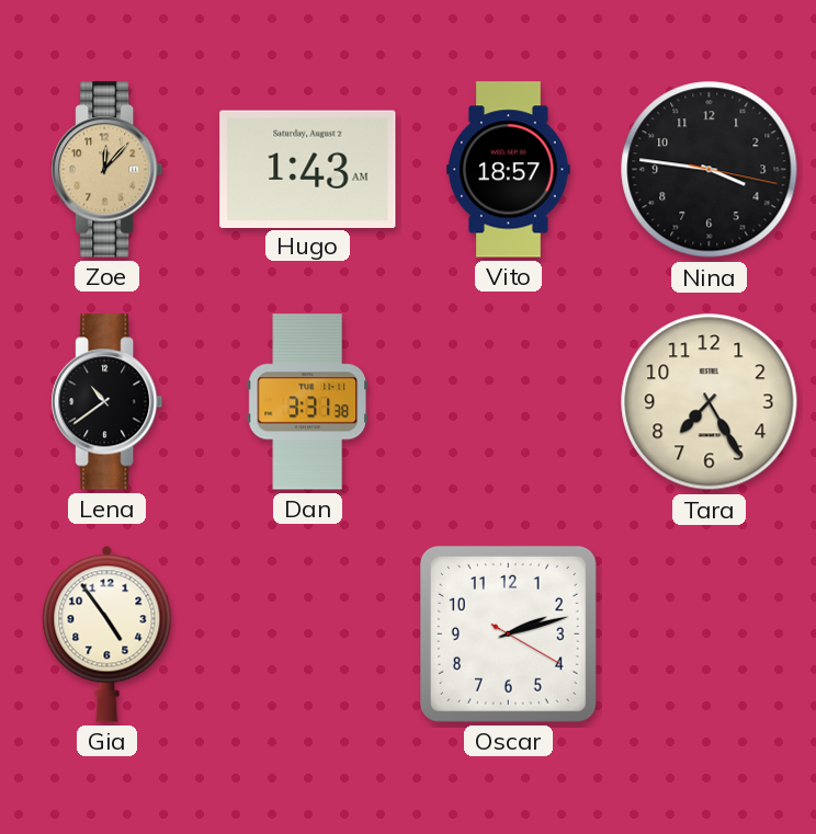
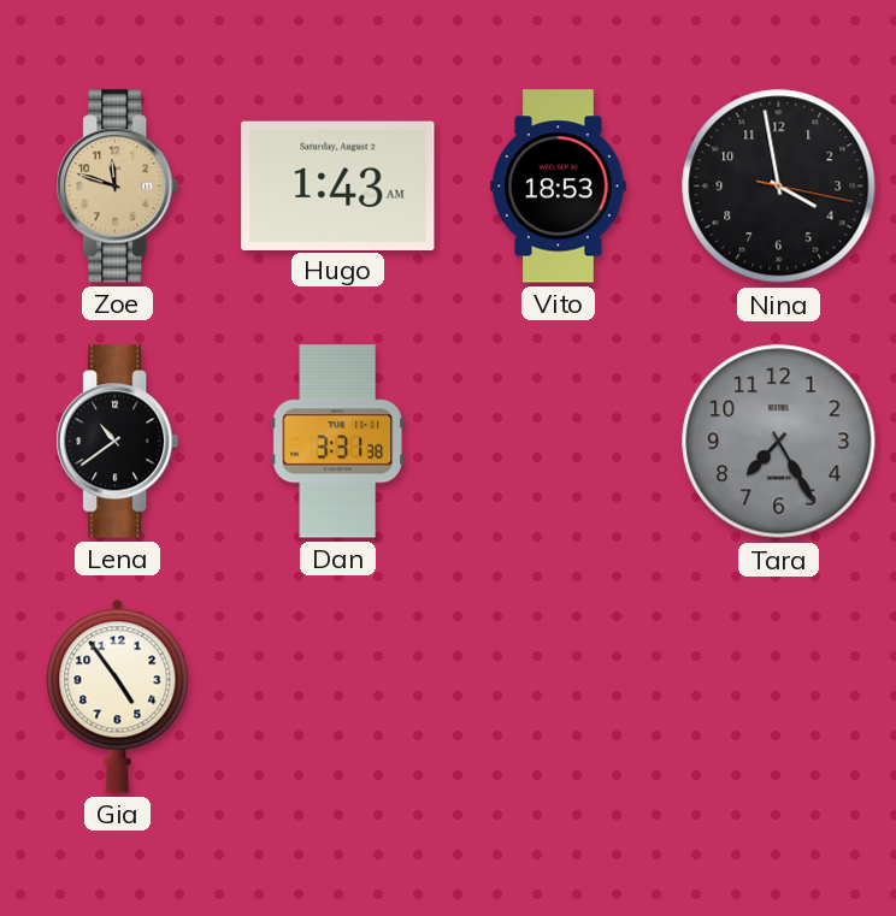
Zoe: 12:07 -> 11:48 (118, 187)
Vito: 18:57 -> 18:53 (559, 187)
Nina: 3:46 -> 3:58 (779, 187)
Tara dial: cream -> grey (779, 442)
Oscar: 2:12 -> none (508, 633)
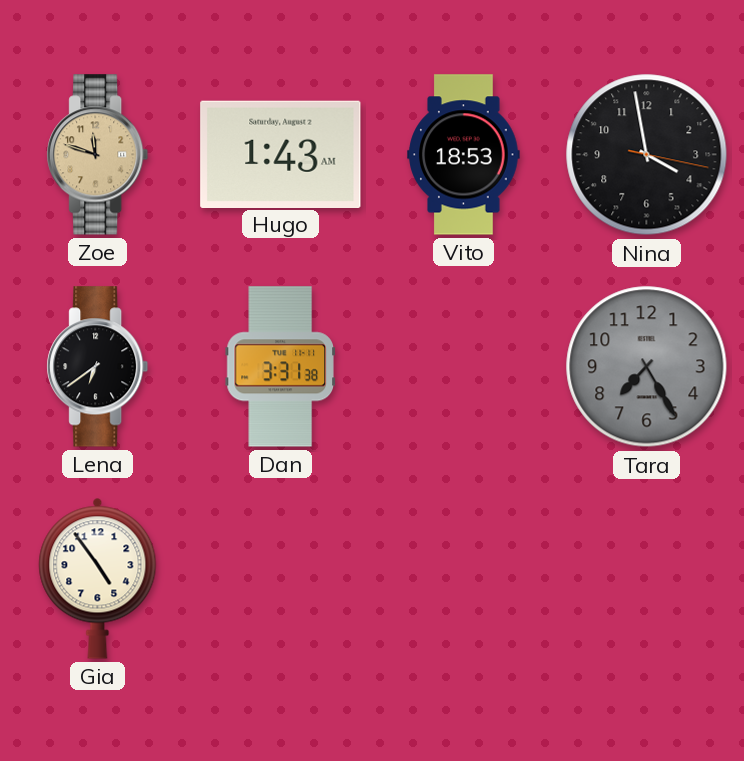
Lena: 10:39 -> 6:39 (98, 367)
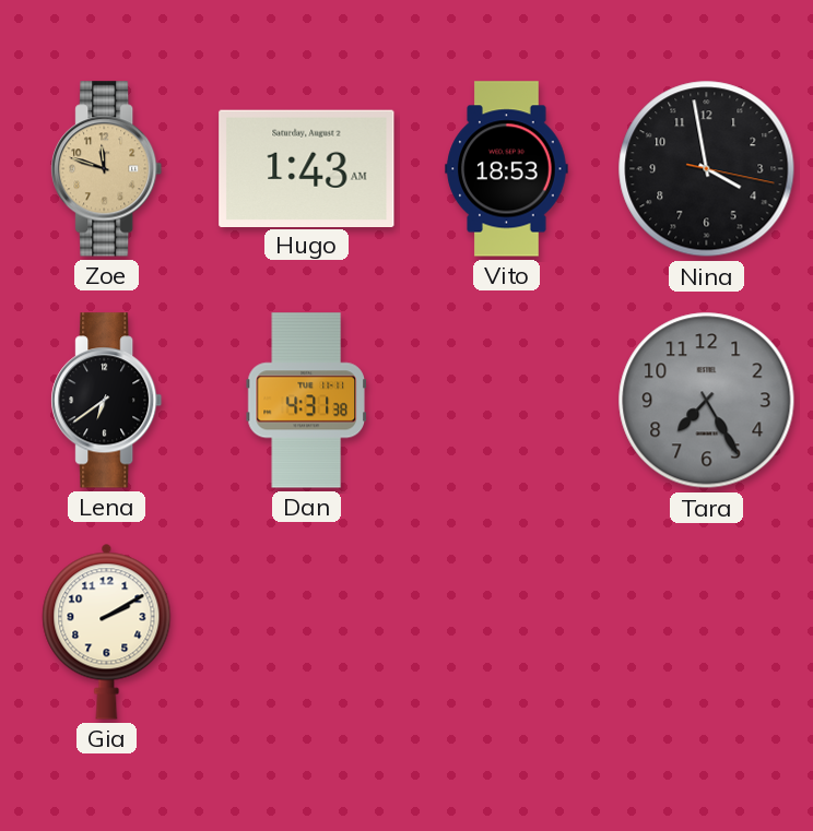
Dan: 3:31 -> 4:31 (306, 401)
Gia: 4:54 -> 2:10 (107, 631)
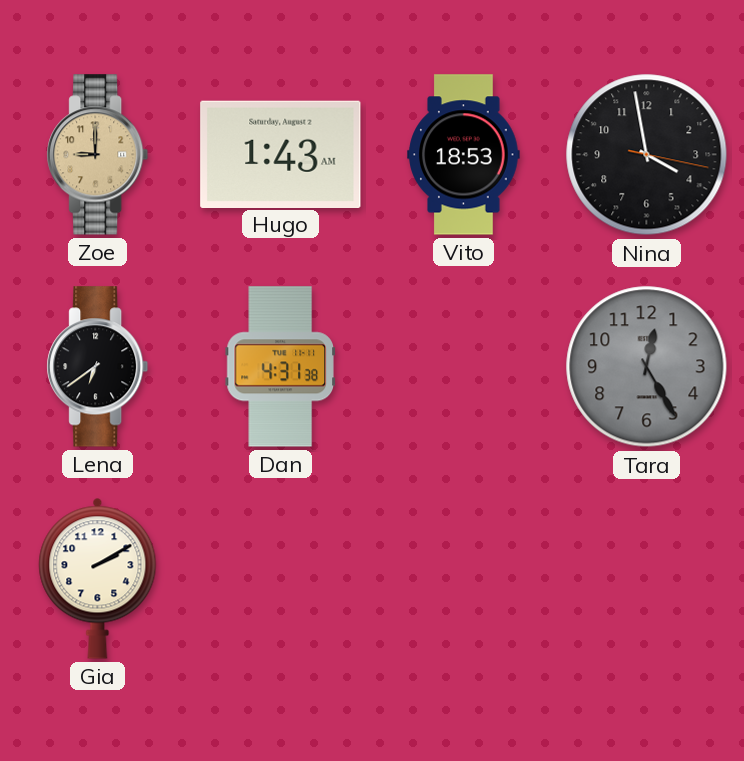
Zoe: 11:48 -> 9:00 (98, 155)
Tara: 7:25 -> 12:25 (647, 367)
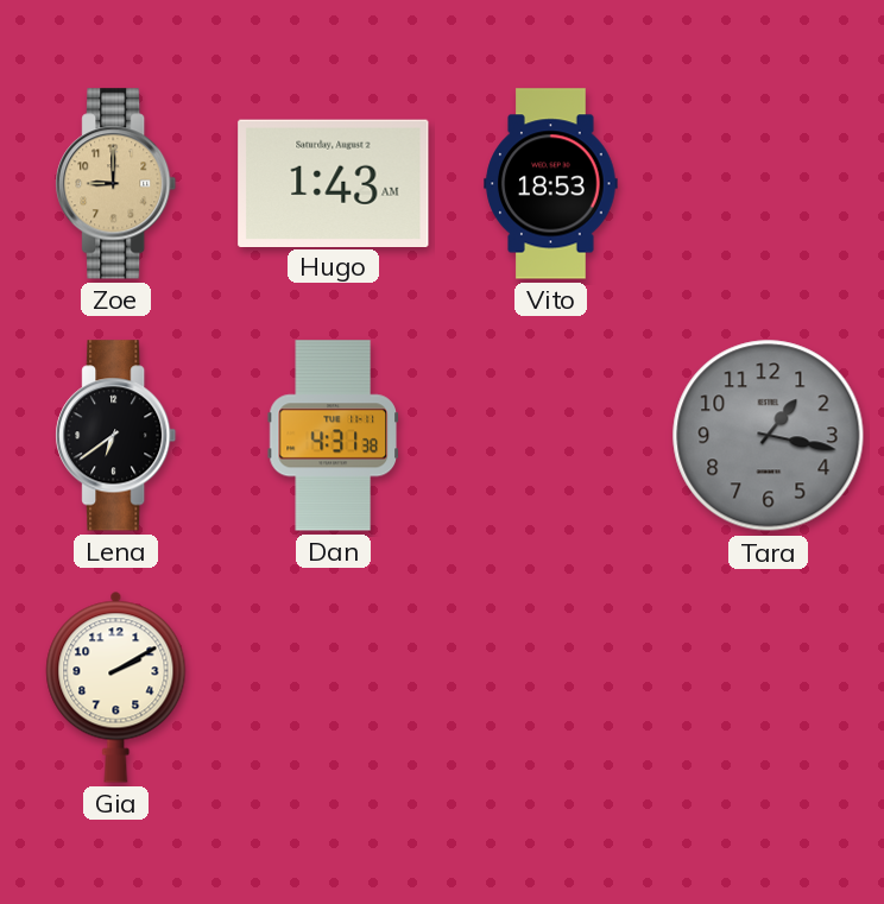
Nina: 3:58 -> none (647, 155)
Tara: 12:25 -> 1:17 (769, 436)
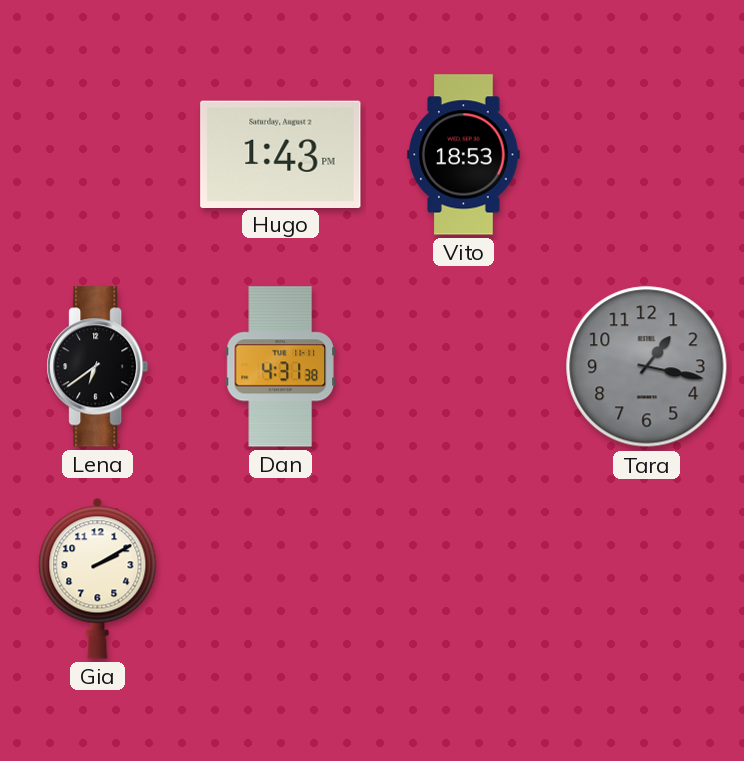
Zoe: 9:00 -> none (116, 184)
Hugo: 1:43 AM -> 1:43 PM (281, 154)
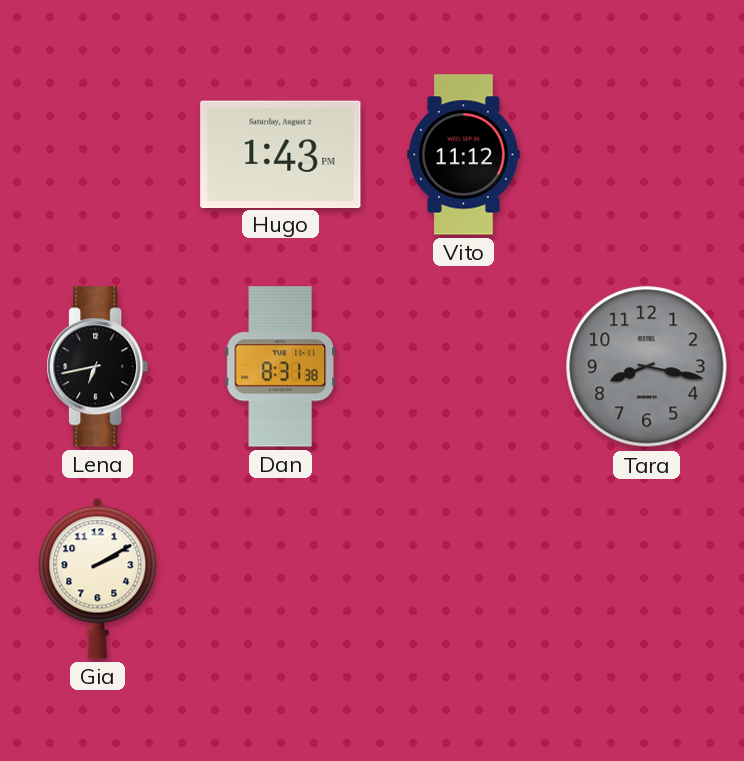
Vito: 18:53 -> 11:12 (464, 155)
Lena: 6:39 -> 6:43 (98, 367)
Dan: 4:31 -> 8:31 (280, 367)
Tara: 1:17 -> 8:17 (647, 367)
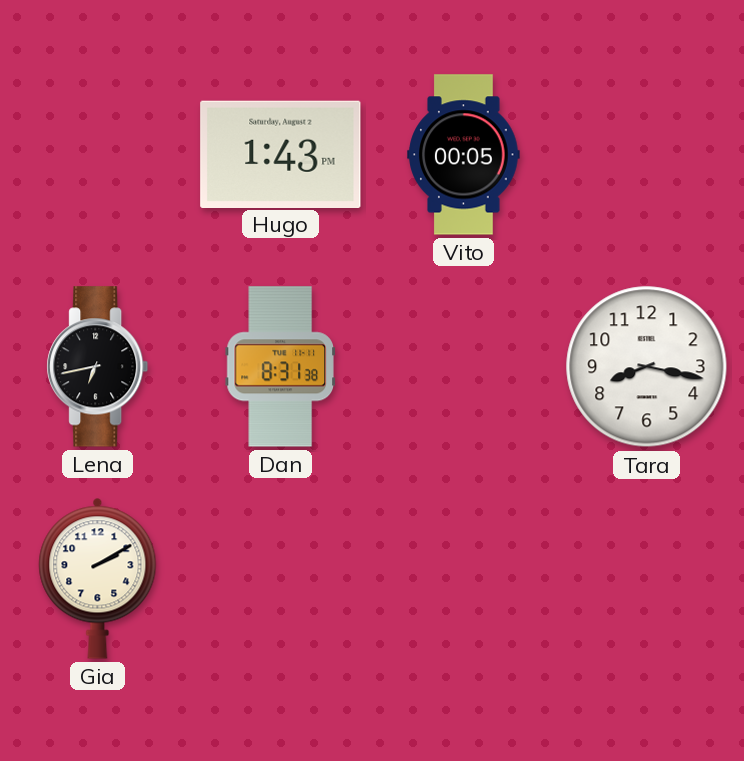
Vito: 11:12 -> 00:05 (464, 155)
Tara dial: grey -> white (647, 367)
